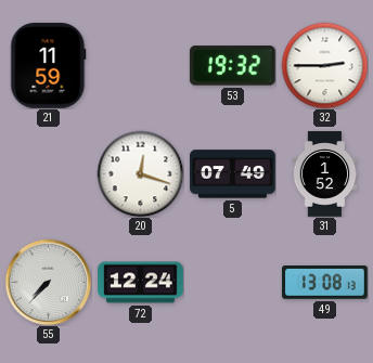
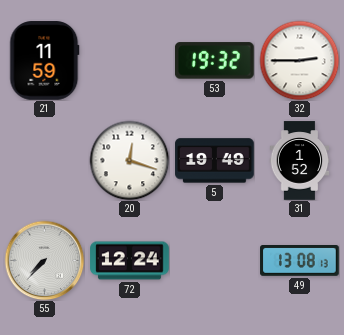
5: 07:49 -> 19:49 (215, 161)
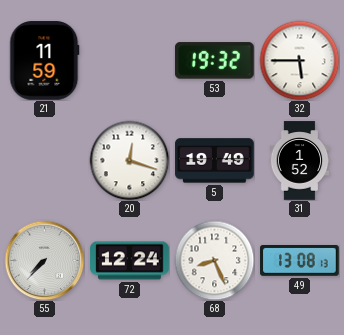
32: 2:45 -> 5:45 (299, 60)
68: none -> 8:26 (214, 260)
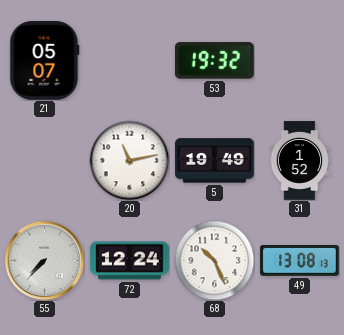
21: 11:59 -> 05:07 (45, 61)
32: 5:45 -> none (299, 60)
20: 12:18 -> 11:13 (129, 160)
68: 8:26 -> 10:26 (214, 260)
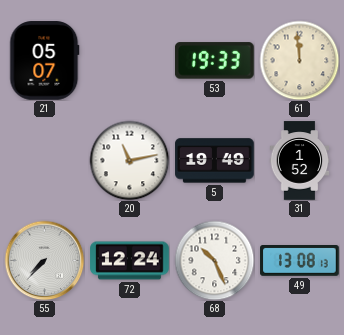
53: 19:32 -> 19:33 (215, 61)
61: none -> 11:59 (299, 60)
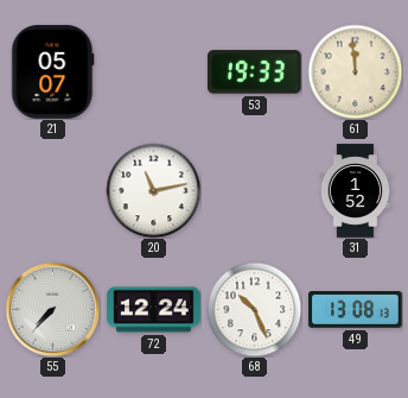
5: 19:49 -> none (215, 161)
